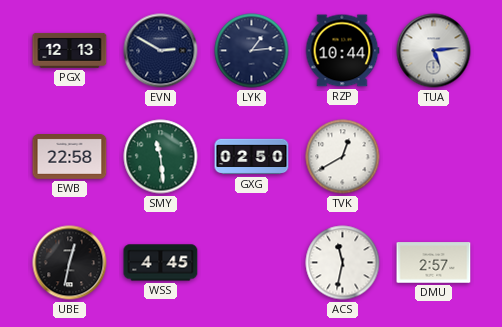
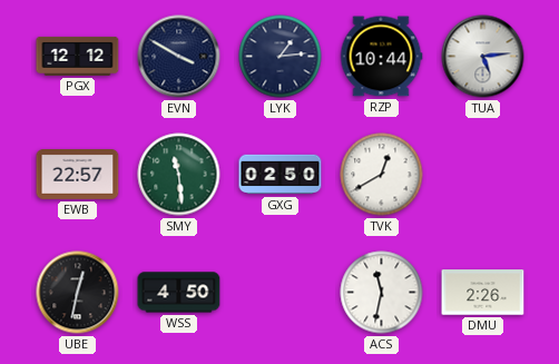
PGX: 12:13 -> 12:12 (78, 56)
EVN: 2:50 -> 3:50 (179, 57)
EWB: 22:58 -> 22:57 (78, 175)
WSS: 4:45 -> 4:50 (179, 293)
DMU: 2:57 -> 2:26 (483, 293)
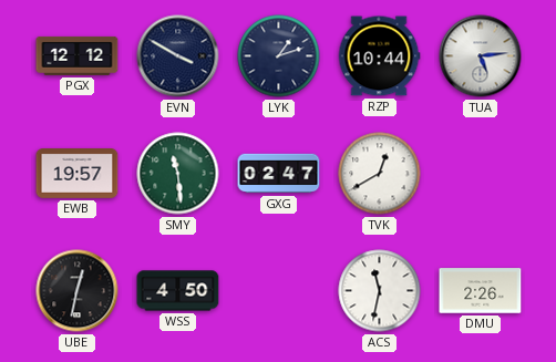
LYK: 1:14 -> 1:12 (279, 56)
EWB: 22:57 -> 19:57 (78, 174)
GXG: 02:50 -> 02:47 (279, 174)
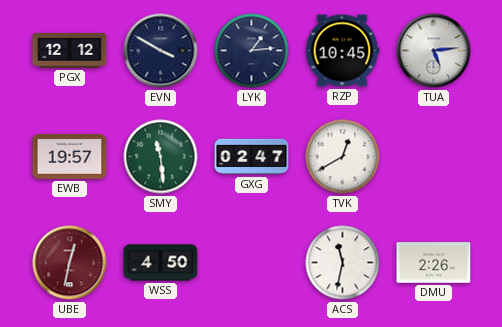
LYK: 1:12 -> 1:14 (252, 51)
RZP: 10:44 -> 10:45 (342, 51)
UBE dial: black -> burgundy (70, 263)
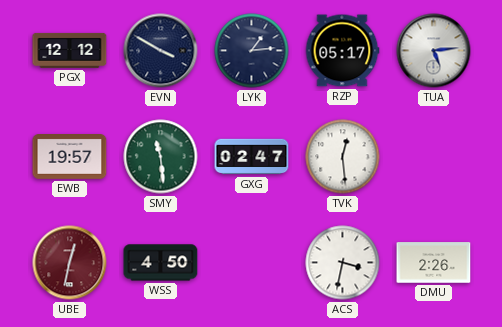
RZP: 10:45 -> 05:17 (342, 51)
TVK: 12:40 -> 12:29 (343, 157)
ACS: 11:32 -> 3:32 (343, 263)
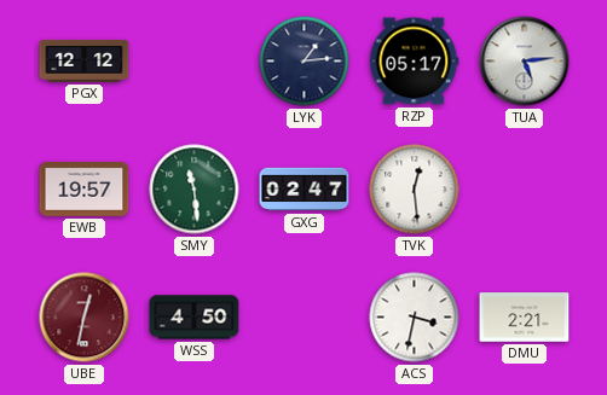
EVN: 3:50 -> none (161, 51)
DMU: 2:26 -> 2:21 (525, 318)
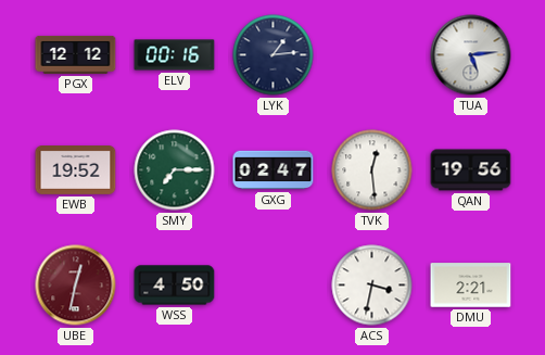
ELV: none -> 00:16 (175, 55)
RZP: 05:17 -> none (414, 62)
EWB: 19:57 -> 19:52 (76, 170)
SMY: 11:29 -> 7:15 (175, 170)
QAN: none -> 19:56 (471, 170)
